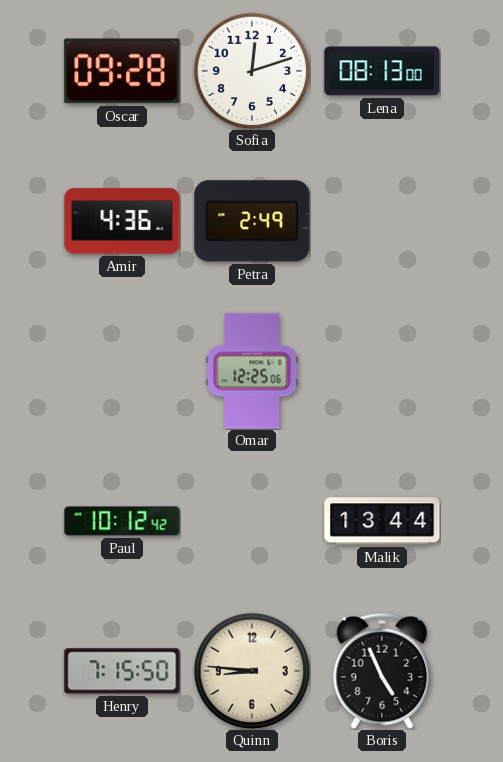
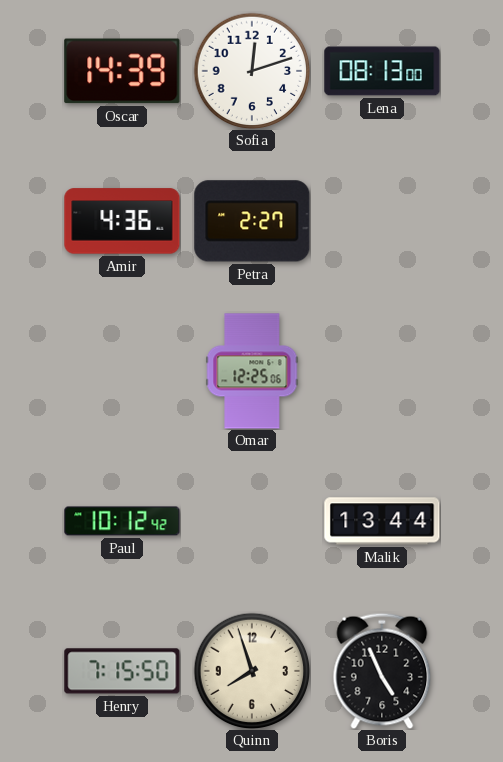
Oscar: 09:28 -> 14:39 (122, 71)
Petra: 2:49 -> 2:27 (252, 221)
Quinn: 8:46 -> 7:57 (252, 671)
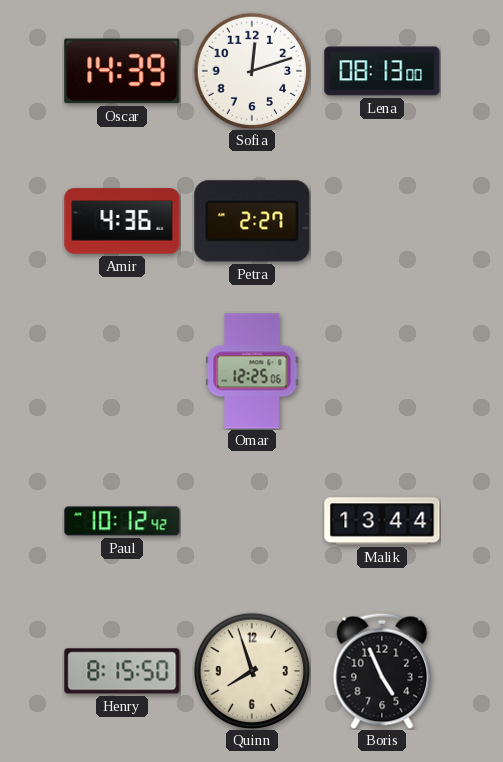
Henry: 7:15 -> 8:15 (122, 671)
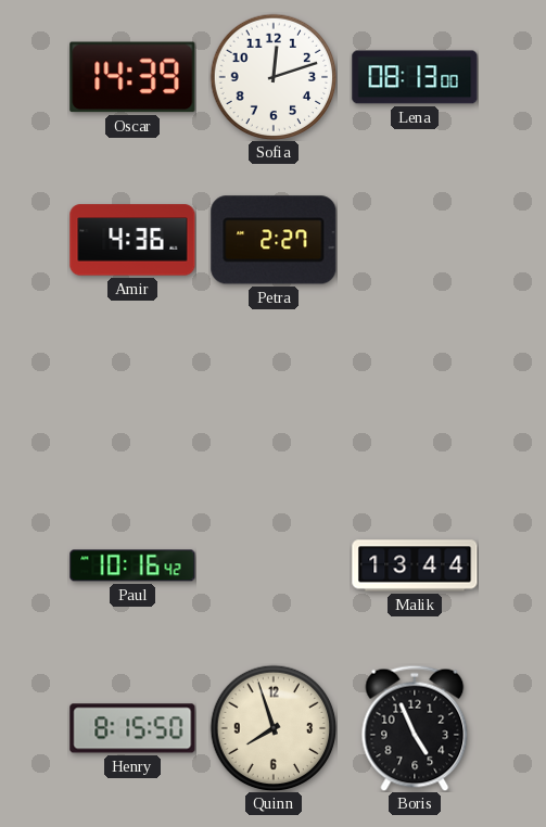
Omar: 12:25 -> none (252, 371)
Paul: 10:12 -> 10:16 (132, 565)
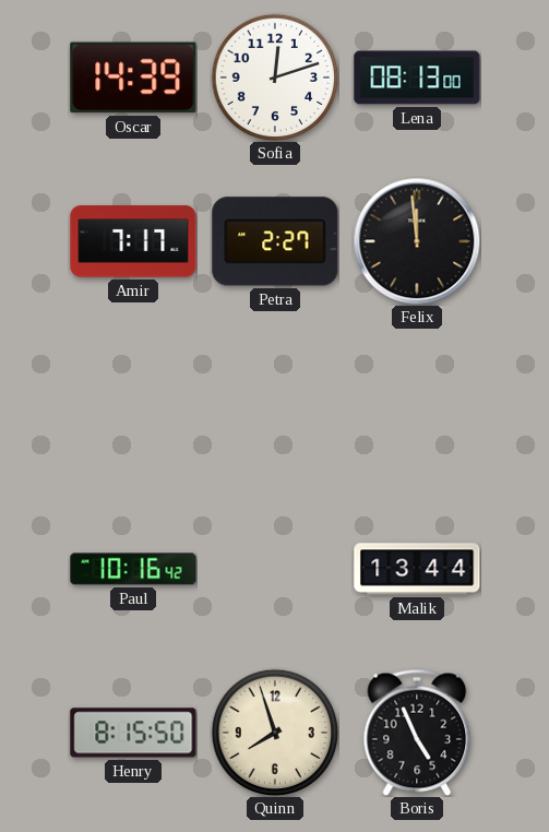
Amir: 4:36 -> 7:17 (133, 241)
Felix: none -> 11:59 (417, 241)
